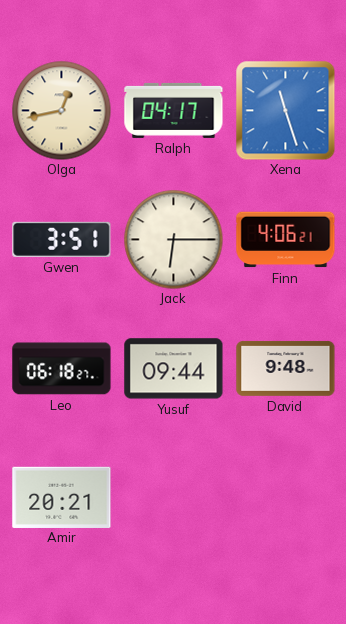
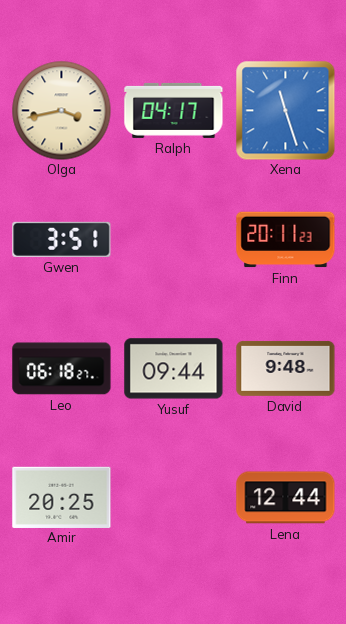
Olga: 12:43 -> 3:43 (62, 111)
Jack: 6:15 -> none (174, 240)
Finn: 4:06 -> 20:11 (286, 240)
Amir: 20:21 -> 20:25 (62, 497)
Lena: none -> 12:44 (286, 498)
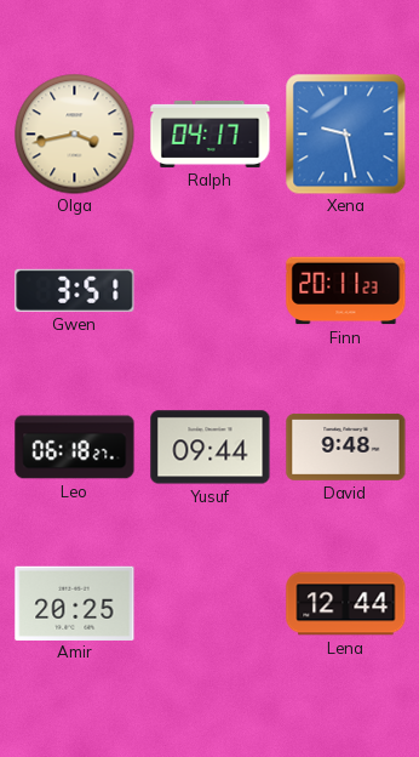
Xena: 11:27 -> 9:28 (345, 133)
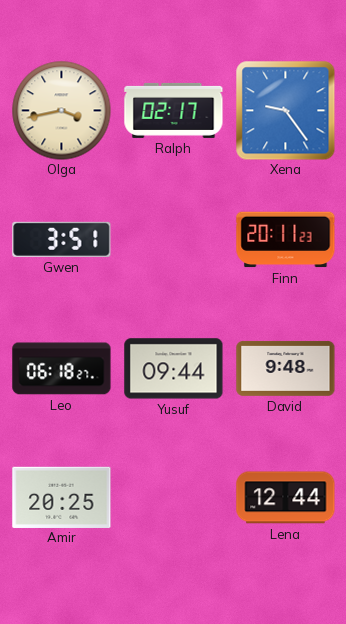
Ralph: 04:17 -> 02:17 (174, 110)
Xena: 9:28 -> 9:24 (285, 110)
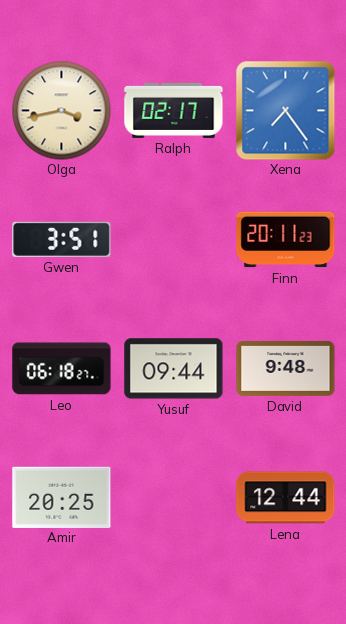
Xena: 9:24 -> 7:24 (285, 110)
